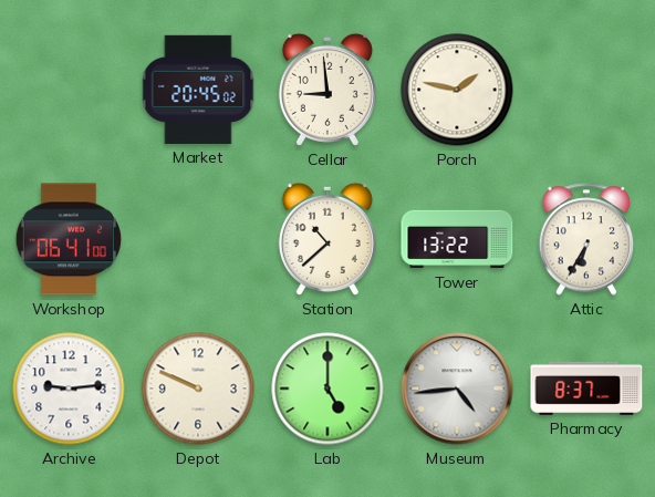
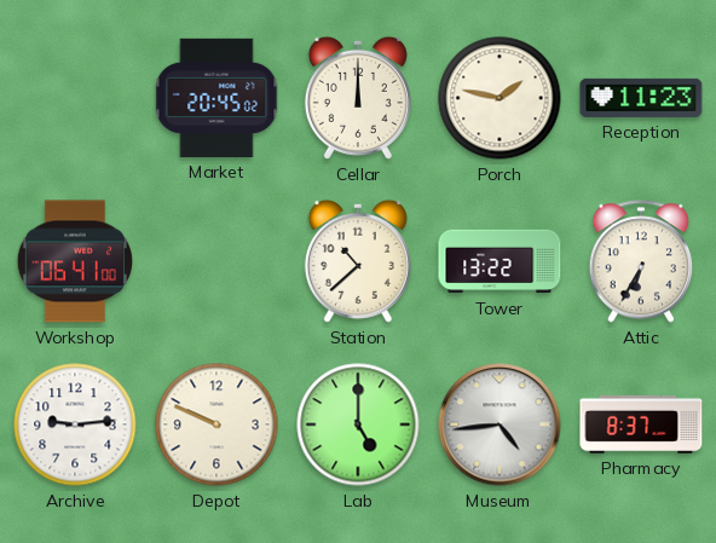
Cellar: 8:59 -> 12:00 (358, 98)
Reception: none -> 11:23 (641, 98)
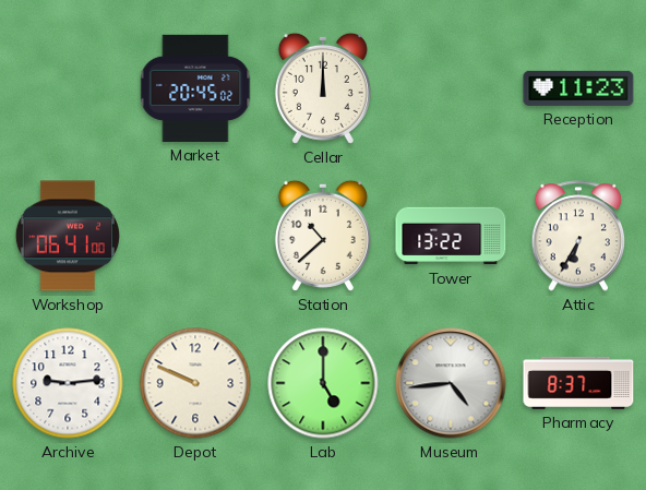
Porch: 1:47 -> none (500, 98)
